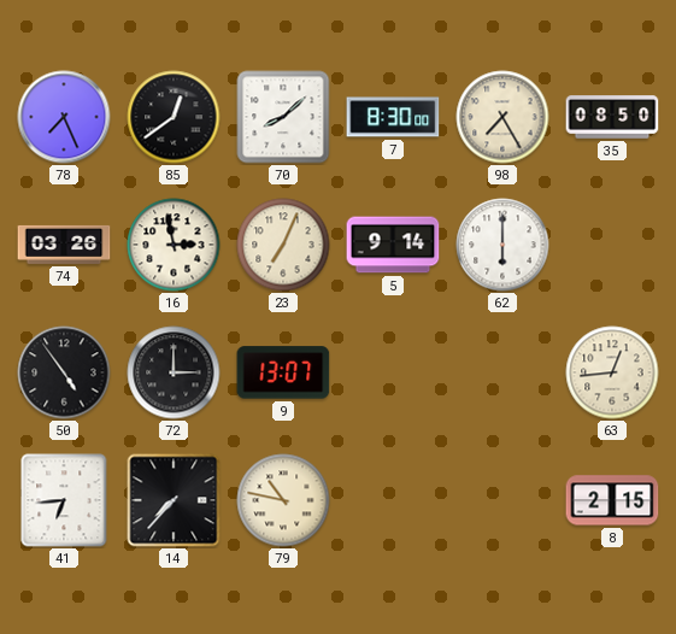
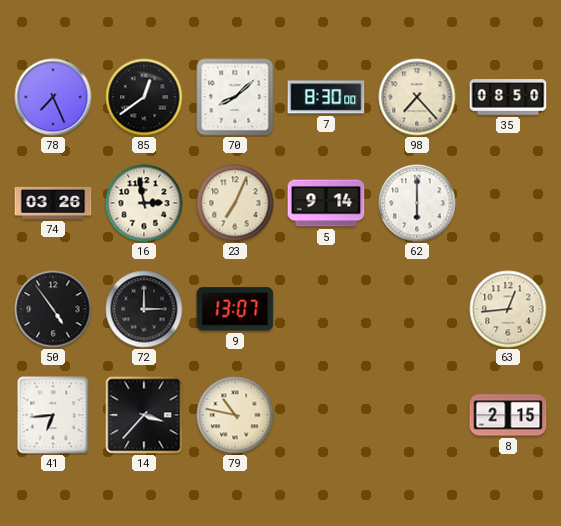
98: 7:25 -> 7:23 (417, 97)
14: 7:37 -> 3:37 (144, 415)
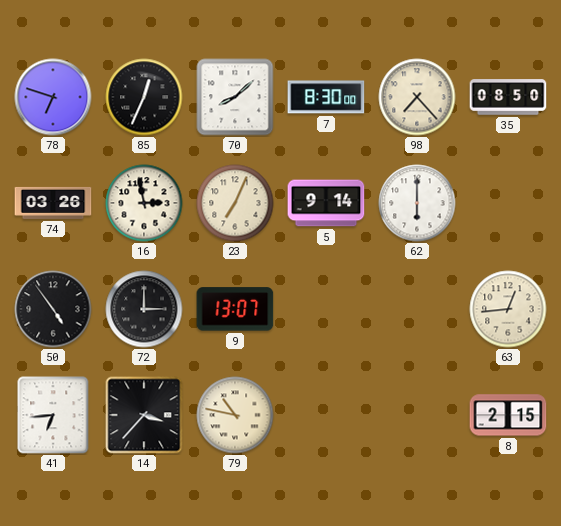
78: 7:26 -> 6:48 (53, 97)
85: 12:39 -> 12:34 (144, 97)
